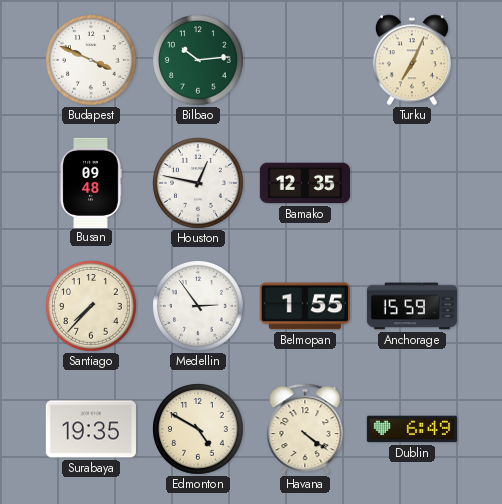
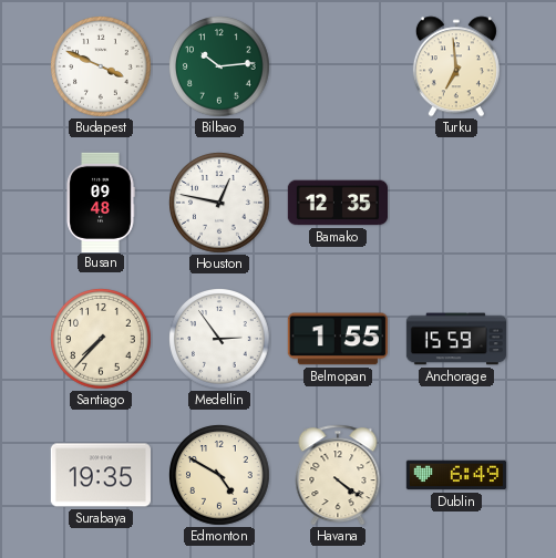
Turku: 7:04 -> 6:59 (456, 66)
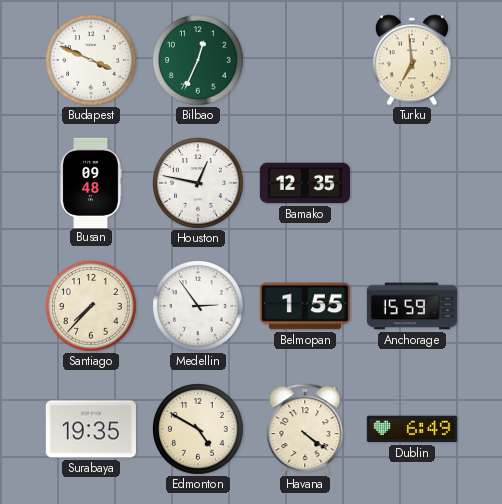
Bilbao: 10:14 -> 12:34 (199, 61)
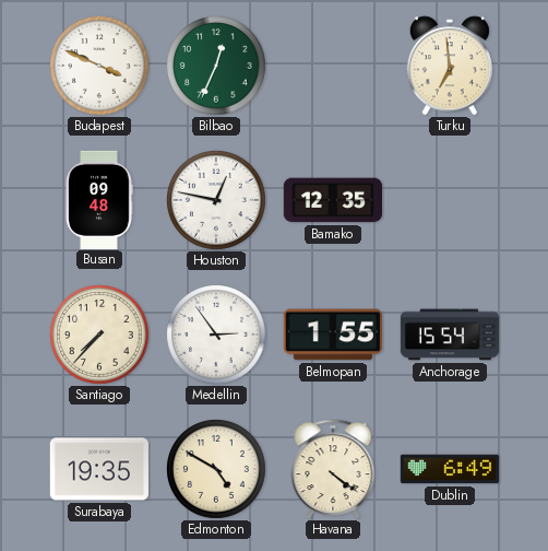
Anchorage: 15:59 -> 15:54 (449, 335)
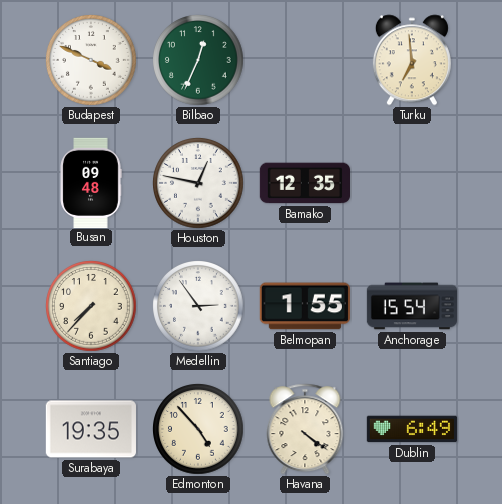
Edmonton: 4:50 -> 4:53 (199, 430)
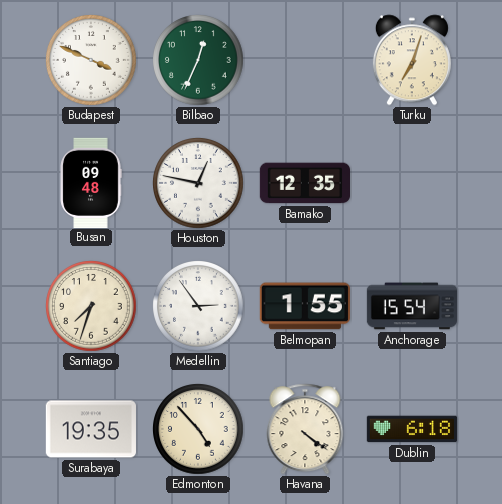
Turku: 6:59 -> 7:03 (412, 60)
Santiago: 7:37 -> 7:33 (92, 307)
Dublin: 6:49 -> 6:18 (411, 429)
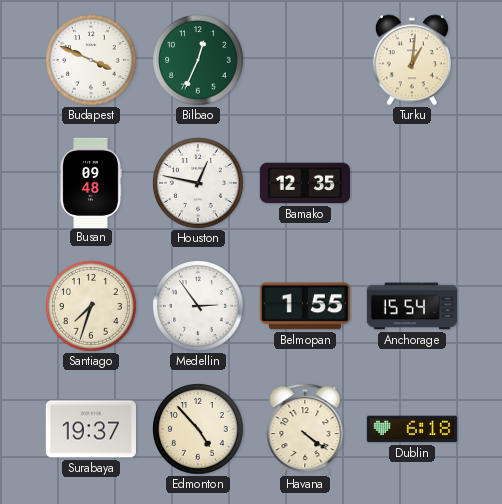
Turku: 7:03 -> 1:01 (412, 60)
Surabaya: 19:35 -> 19:37 (90, 429)
